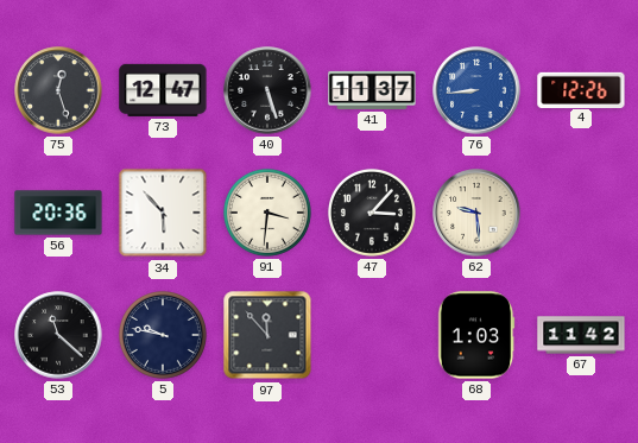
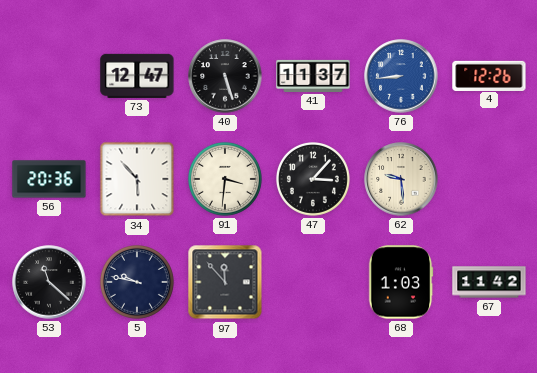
75: 12:27 -> none (58, 90)
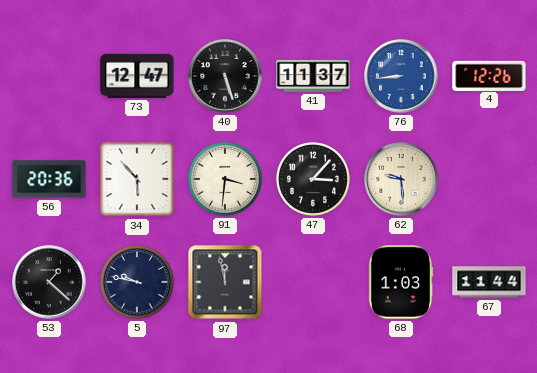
53: 11:22 -> 1:22 (49, 282)
97: 11:53 -> 11:58 (225, 282)
67: 11:42 -> 11:44 (489, 282)
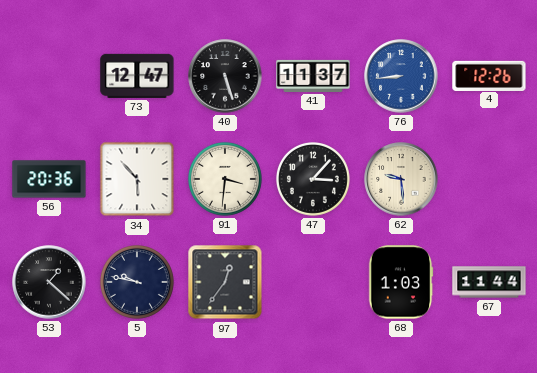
97: 11:58 -> 12:36 (225, 282)
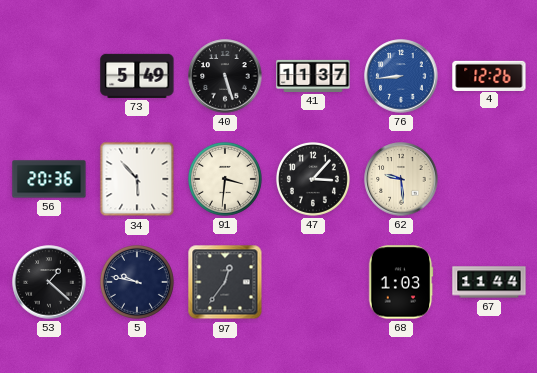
73: 12:47 -> 5:49 (137, 76)
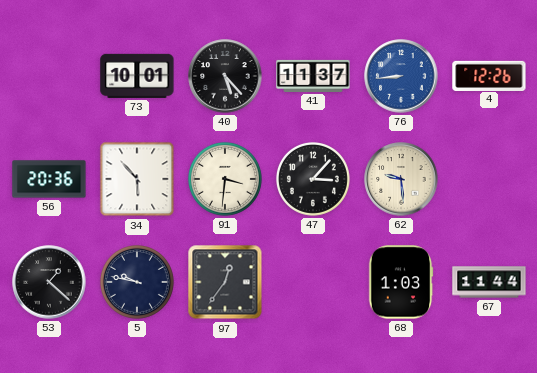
73: 5:49 -> 10:01 (137, 76)
40: 5:27 -> 5:23 (225, 76)
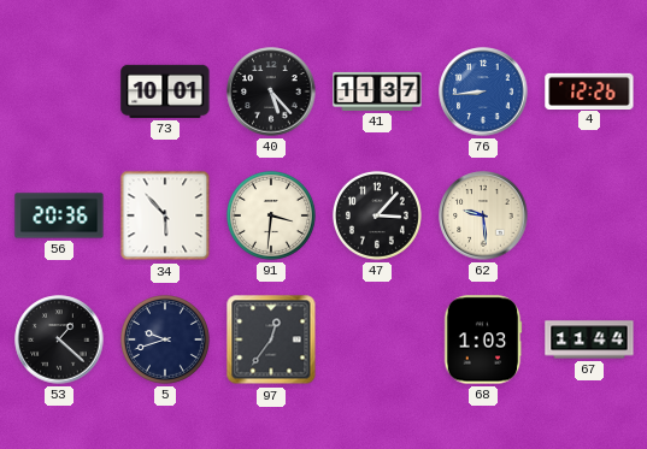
5: 9:47 -> 9:42 (165, 339)
